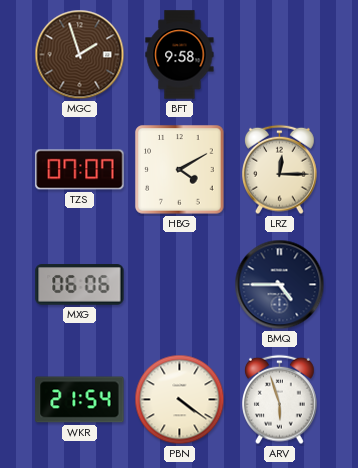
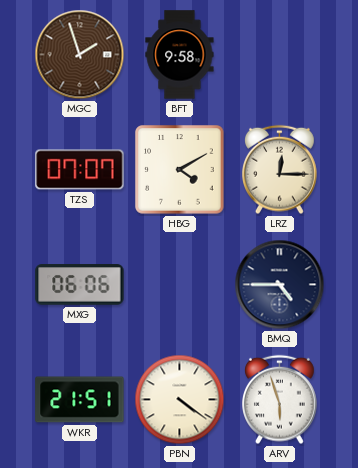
WKR: 21:54 -> 21:51 (80, 400)
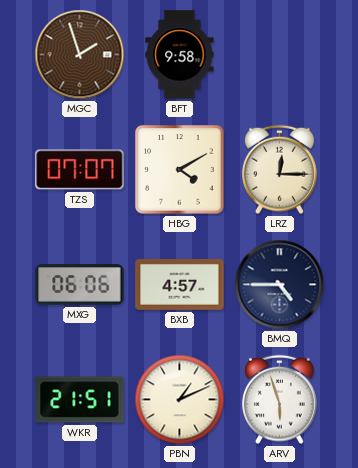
BXB: none -> 4:57 (180, 285)
PBN: 4:21 -> 1:11 (180, 400)
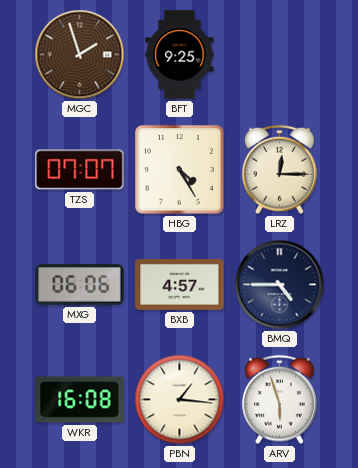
BFT: 9:58 -> 9:25 (180, 55)
HBG: 4:10 -> 4:25 (180, 170)
WKR: 21:51 -> 16:08 (80, 400)
PBN: 1:11 -> 1:16 (180, 400)
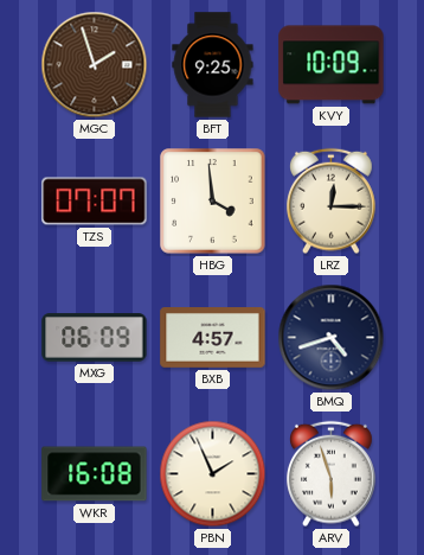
KVY: none -> 10:09 (332, 65)
HBG: 4:25 -> 3:59 (213, 202)
MXG: 06:06 -> 06:09 (95, 338)
BMQ: 4:45 -> 4:42 (332, 338)
PBN: 1:16 -> 1:56 (213, 474)
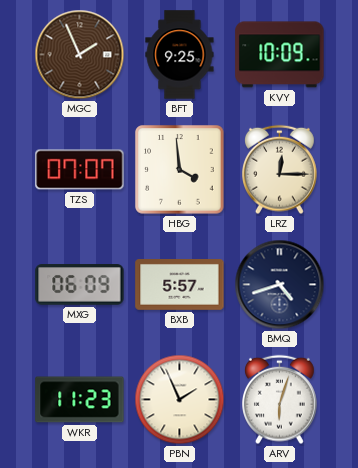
MGC: 1:57 -> 1:56 (80, 55)
BXB: 4:57 -> 5:57 (180, 285)
WKR: 16:08 -> 11:23 (80, 400)
ARV: 5:57 -> 6:03 (280, 400)
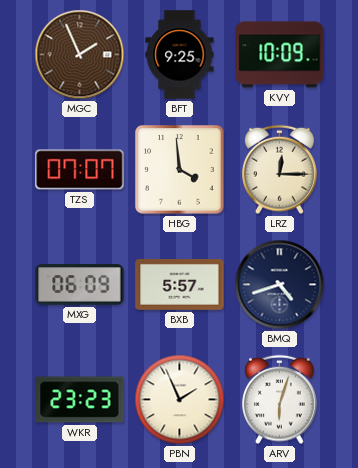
WKR: 11:23 -> 23:23 (80, 400)
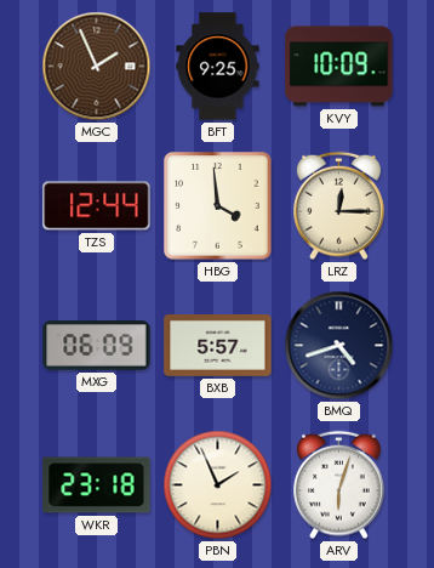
TZS: 07:07 -> 12:44 (97, 206)
WKR: 23:23 -> 23:18 (97, 485)
